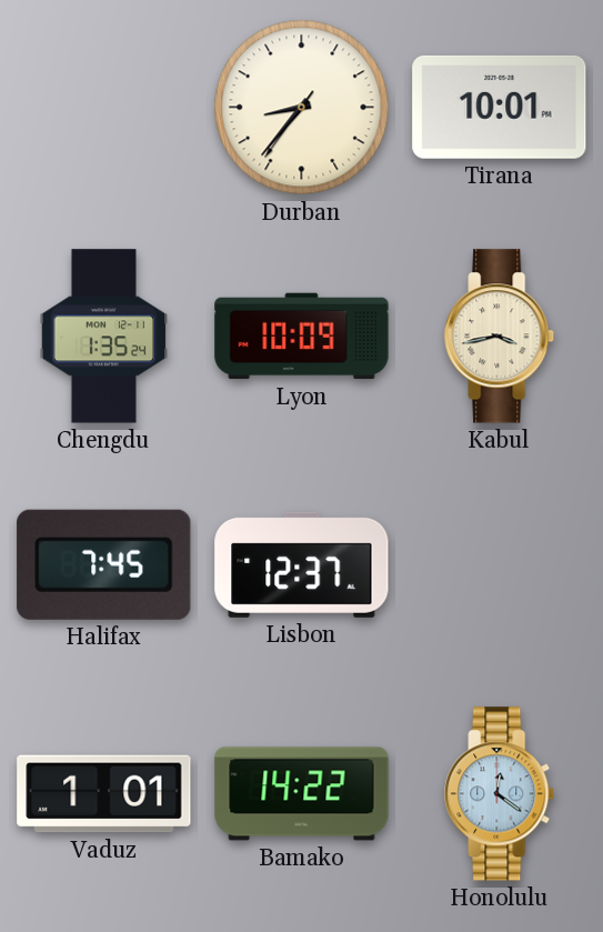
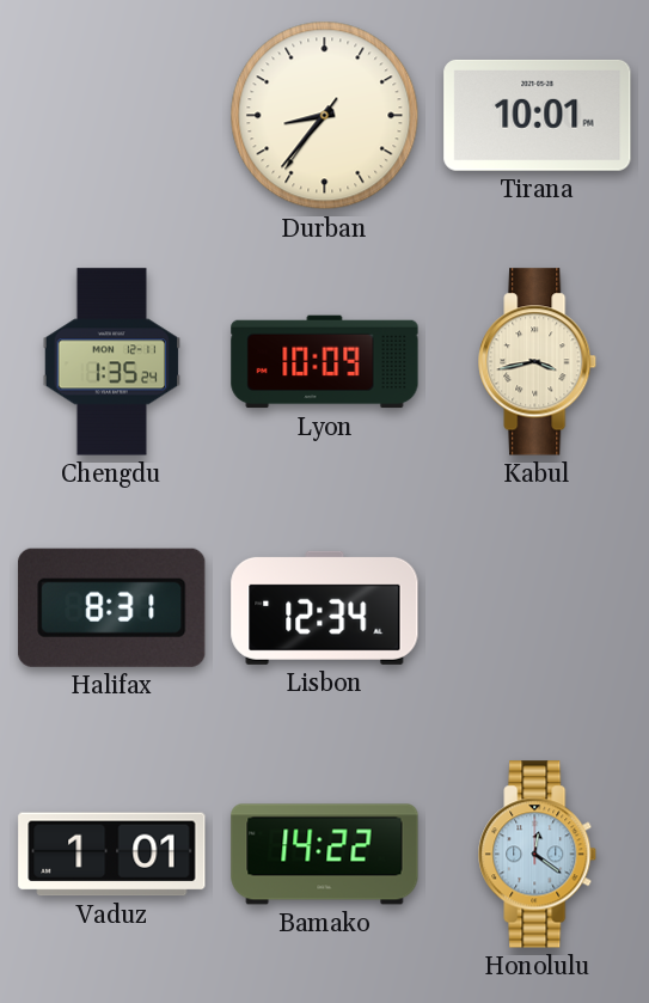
Halifax: 7:45 -> 8:31 (112, 607)
Lisbon: 12:37 -> 12:34 (325, 607)
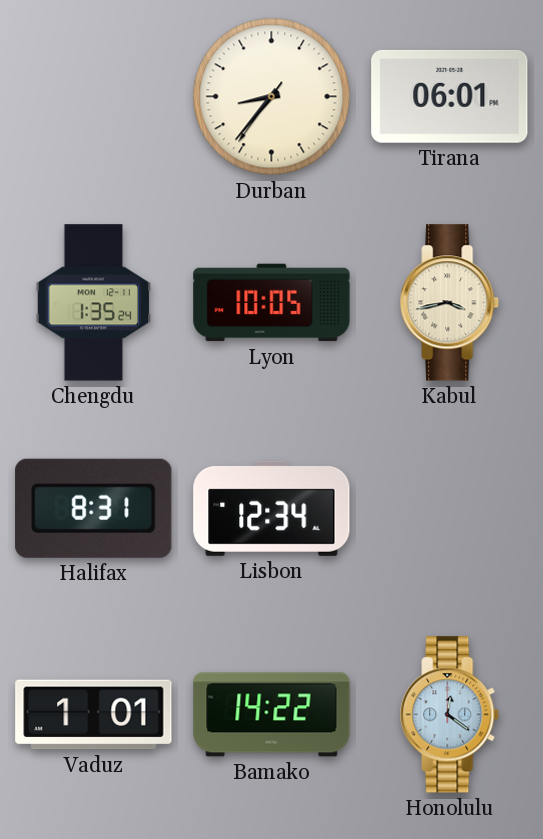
Tirana: 10:01 -> 06:01 (450, 96)
Lyon: 10:09 -> 10:05 (272, 303)
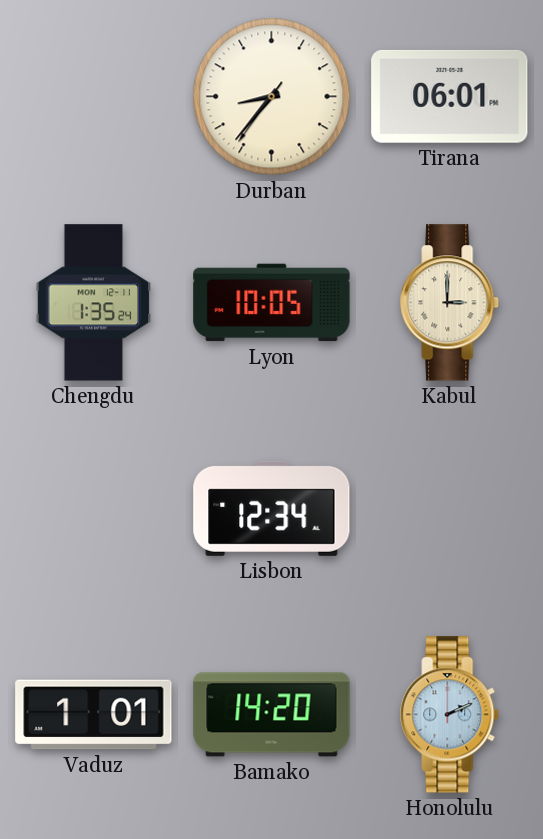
Kabul: 3:43 -> 3:00 (450, 303)
Halifax: 8:31 -> none (94, 508)
Bamako: 14:22 -> 14:20 (272, 715)
Honolulu: 12:21 -> 2:11 (450, 715)
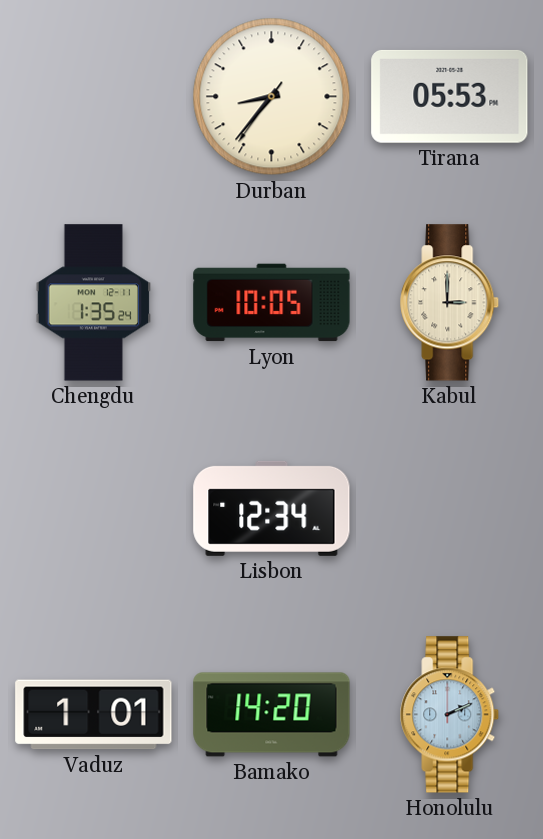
Tirana: 06:01 -> 05:53 (450, 96)
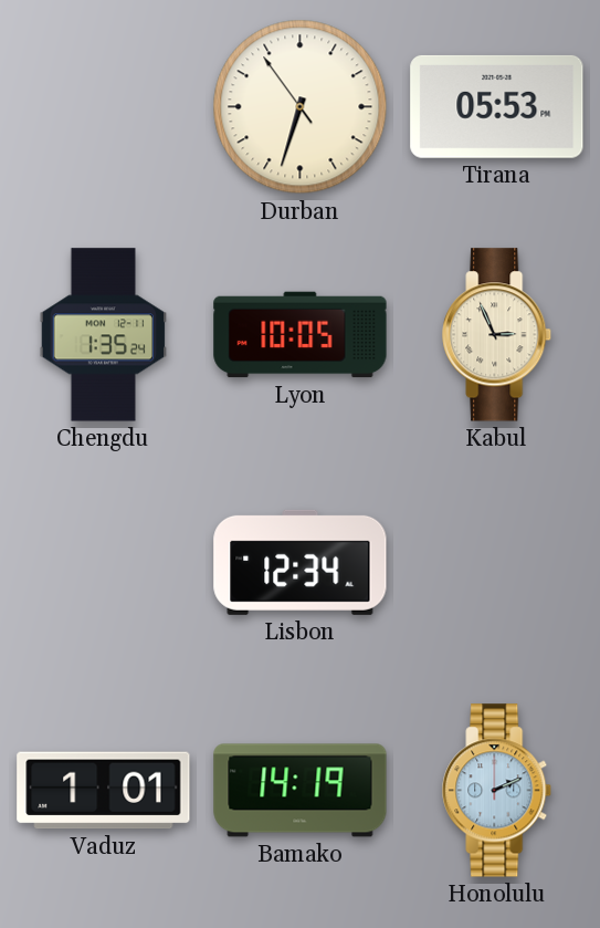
Durban: 8:36 -> 6:32 (301, 107)
Kabul: 3:00 -> 2:56 (497, 335)
Bamako: 14:20 -> 14:19 (301, 791)
